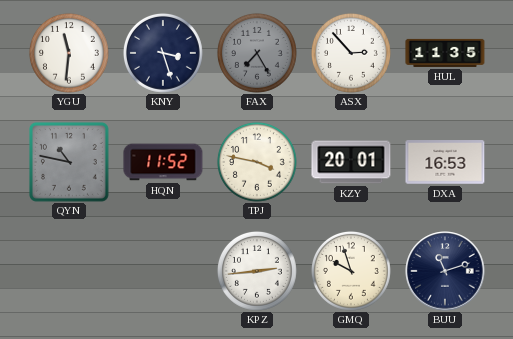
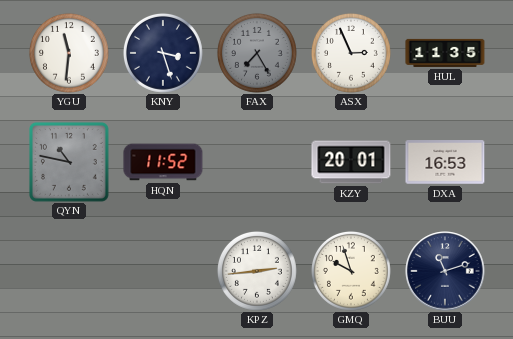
ASX: 2:53 -> 2:56 (351, 53)
TPJ: 3:47 -> none (257, 162)
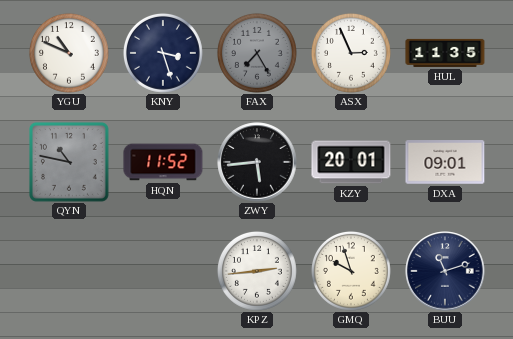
YGU: 11:31 -> 10:49 (69, 53)
ZWY: none -> 5:44 (257, 162)
DXA: 16:53 -> 09:01 (445, 162)
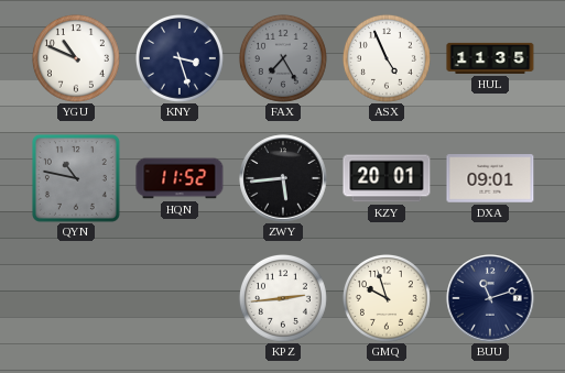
ASX: 2:56 -> 4:56 (387, 58)
